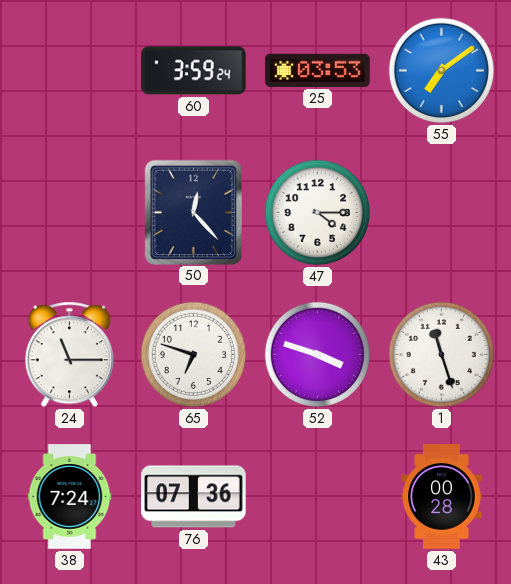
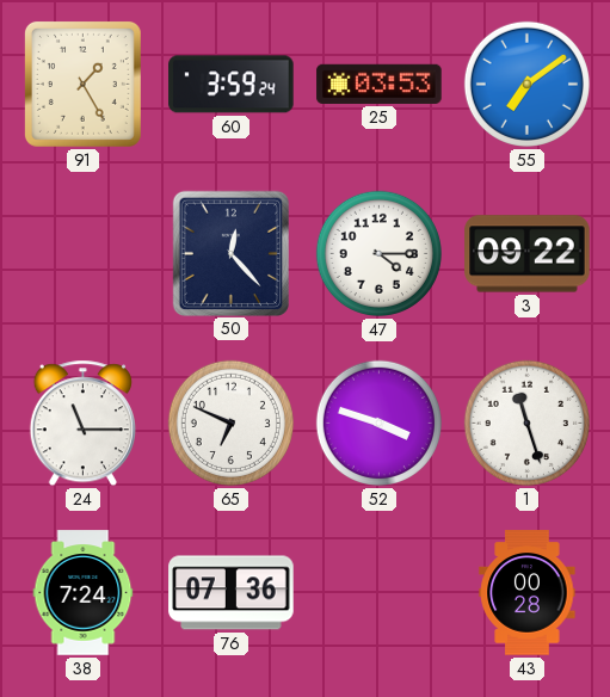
91: none -> 1:25 (82, 84)
3: none -> 09:22 (528, 254)
65: 6:48 -> 6:49 (230, 422)
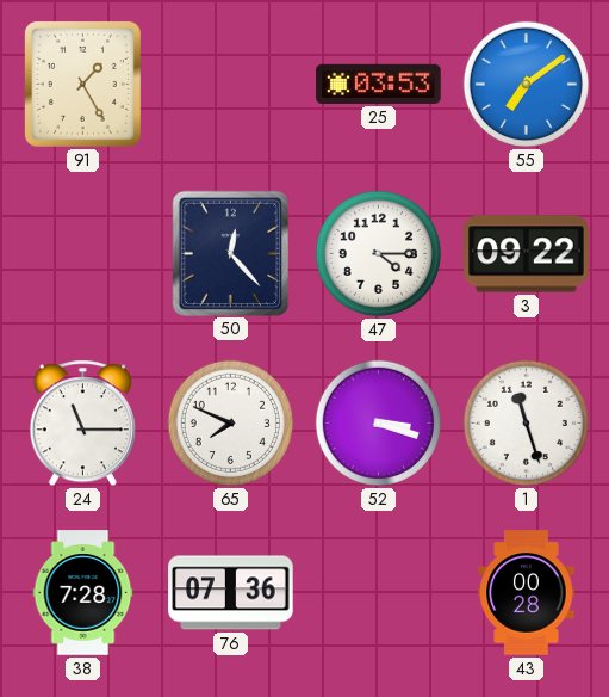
60: 3:59 -> none (232, 85)
65: 6:49 -> 7:49 (230, 422)
52: 3:48 -> 3:18 (378, 422)
38: 7:24 -> 7:28 (83, 593)
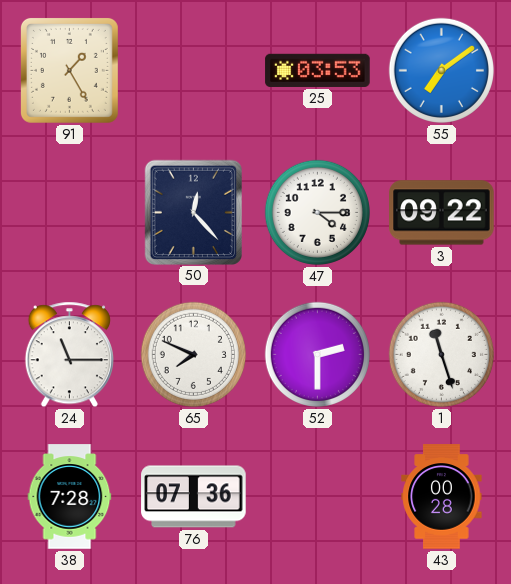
52: 3:18 -> 2:30 (317, 354)
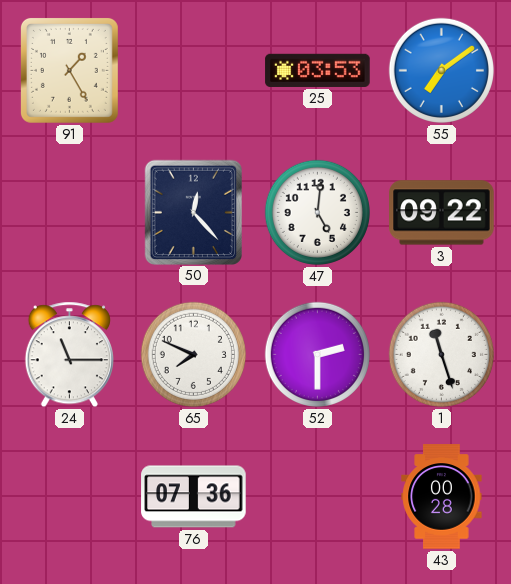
47: 4:15 -> 5:01 (317, 212)
38: 7:28 -> none (70, 497)
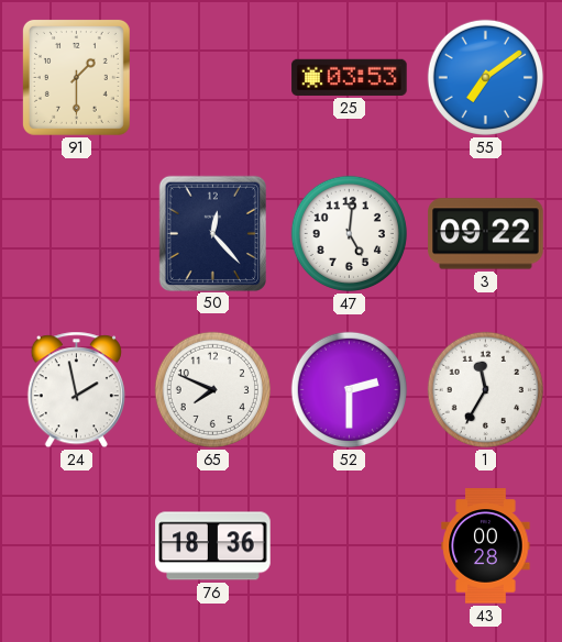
91: 1:25 -> 1:30 (76, 77)
24: 11:15 -> 1:58 (76, 390)
1: 11:27 -> 11:35 (485, 389)
76: 07:36 -> 18:36 (213, 546)
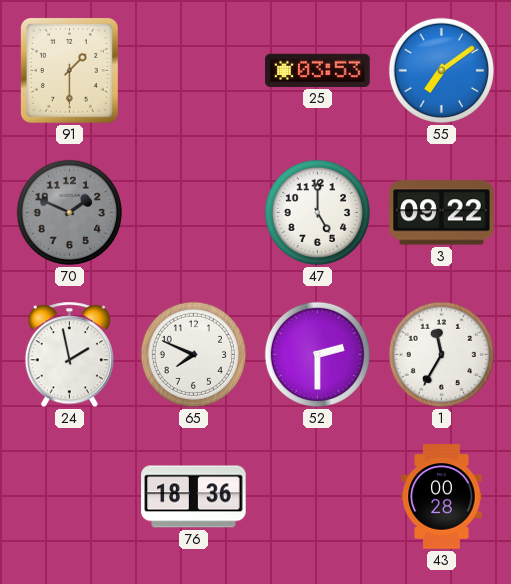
70: none -> 1:49 (69, 212)
50: 12:23 -> none (212, 233)
47: 5:01 -> 5:00 (317, 212)
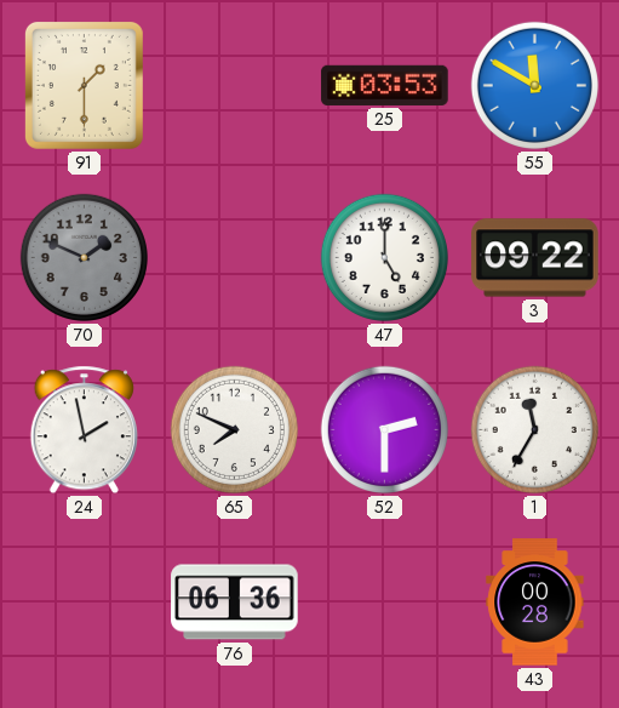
55: 7:09 -> 11:50 (534, 85)
76: 18:36 -> 06:36 (235, 603)
